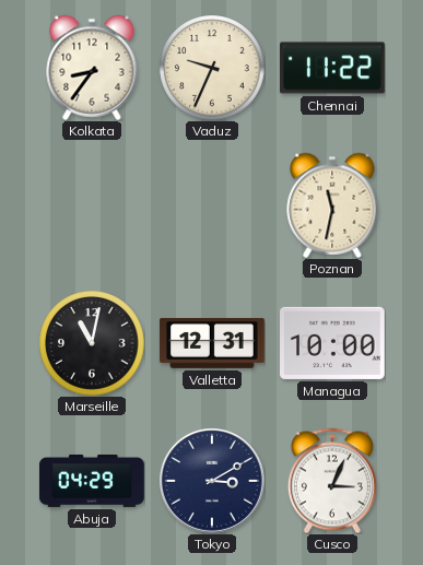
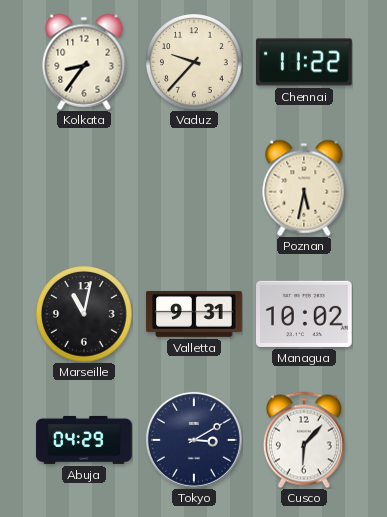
Vaduz: 9:34 -> 9:37 (194, 62)
Poznan: 11:32 -> 5:32 (304, 188)
Valletta: 12:31 -> 9:31 (194, 314)
Managua: 10:00 -> 10:02 (305, 314)
Cusco: 3:04 -> 6:07 (304, 440)
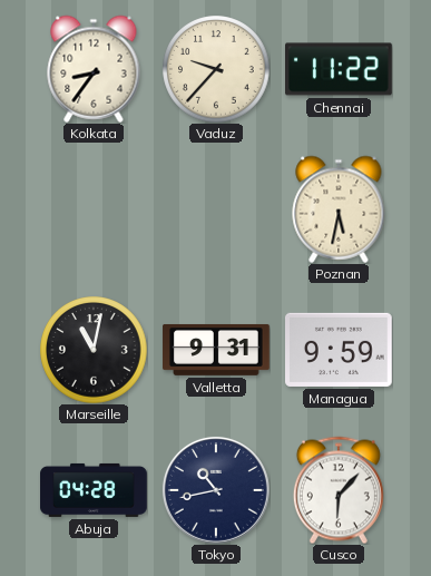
Managua: 10:02 -> 9:59 (340, 350)
Abuja: 04:29 -> 04:28 (94, 490)
Tokyo: 3:10 -> 10:43 (216, 490)
